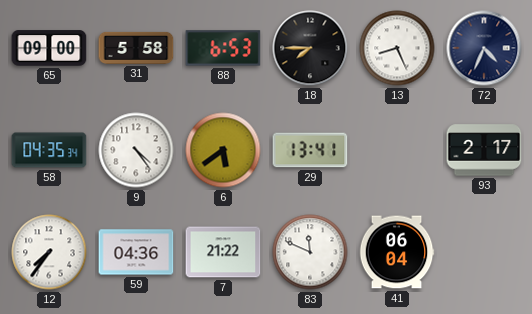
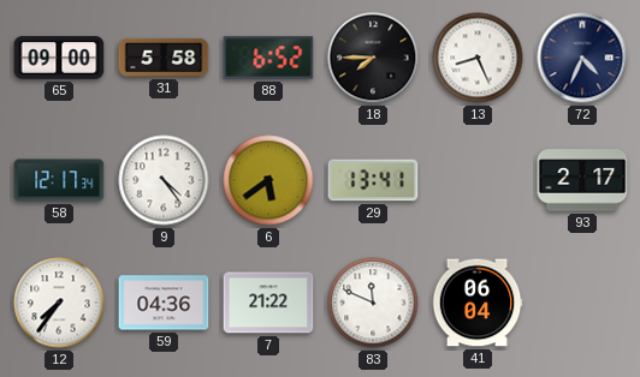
88: 6:53 -> 6:52 (268, 58)
58: 04:35 -> 12:17 (59, 180)
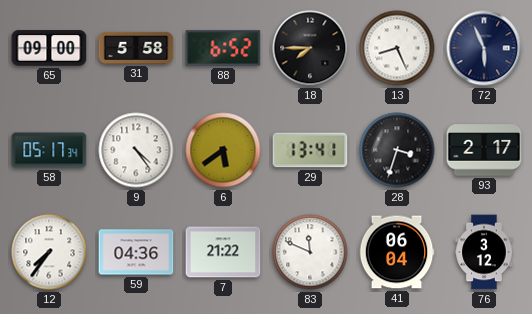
72: 4:34 -> 5:56 (484, 48)
58: 12:17 -> 05:17 (49, 150)
28: none -> 3:33 (397, 150)
76: none -> 3:12 (484, 252)
